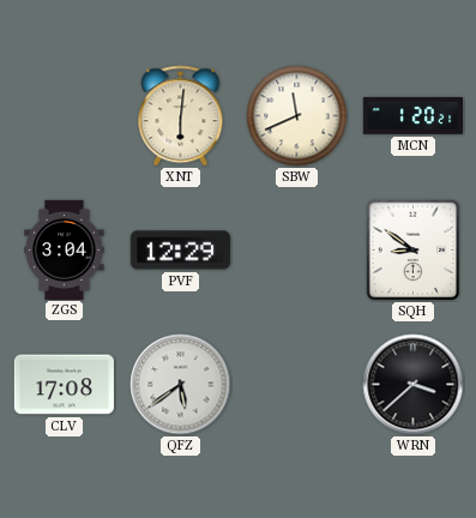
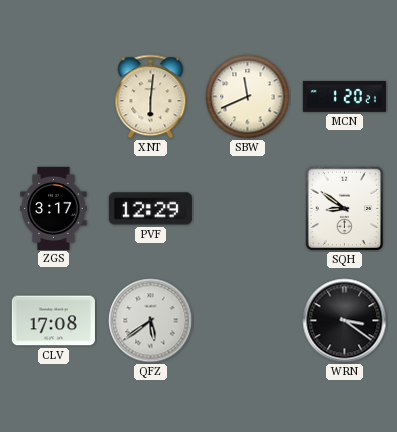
ZGS: 3:04 -> 3:17 (54, 208)
WRN: 3:38 -> 3:21 (345, 321)
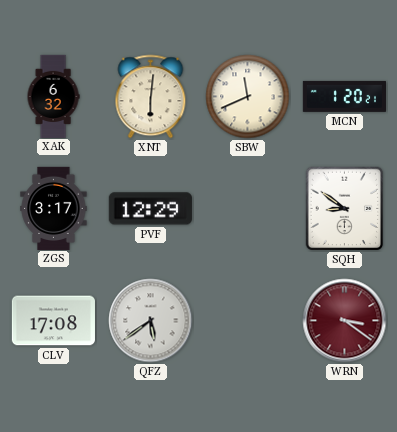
XAK: none -> 6:32 (53, 96)
WRN dial: black -> burgundy (345, 321)
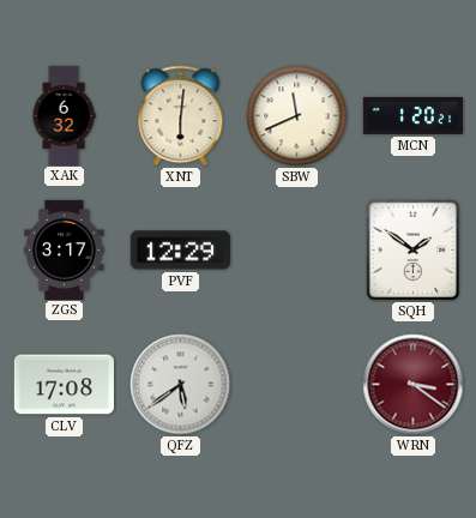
SQH: 8:51 -> 1:51 (414, 251)
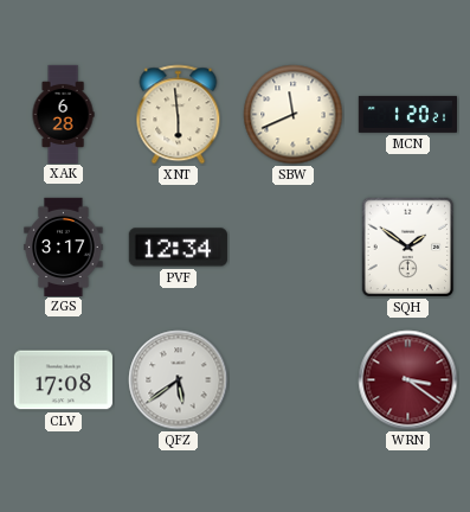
XAK: 6:32 -> 6:28 (63, 114)
XNT: 6:01 -> 5:59 (179, 115)
PVF: 12:29 -> 12:34 (178, 248)
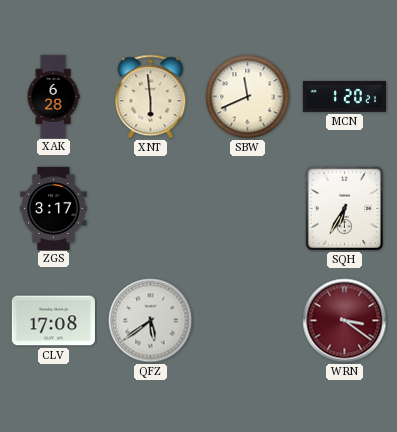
PVF: 12:34 -> none (178, 248)
SQH: 1:51 -> 6:35 (345, 209)
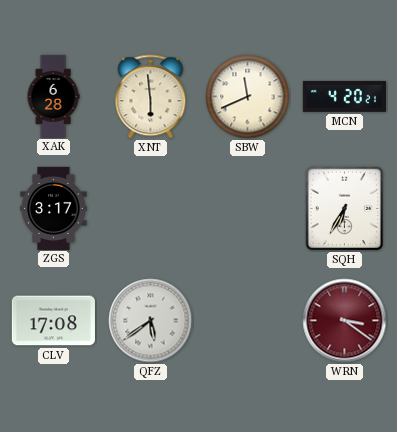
MCN: 1:20 -> 4:20 (344, 96)
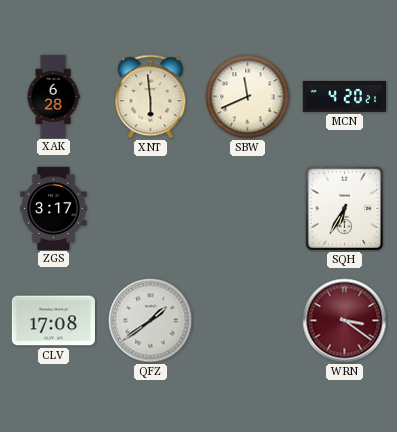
QFZ: 5:39 -> 1:39 (151, 321)
